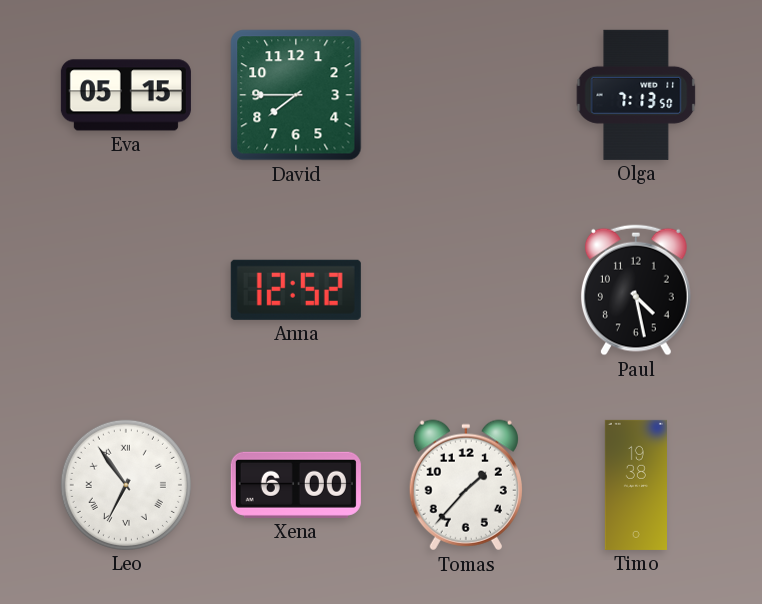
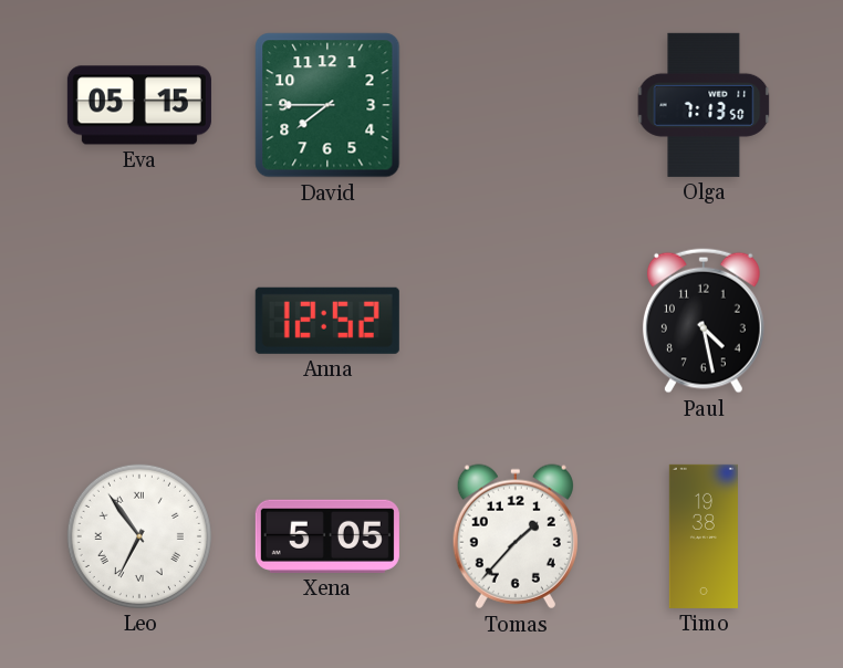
Xena: 6:00 -> 5:05 (327, 536)
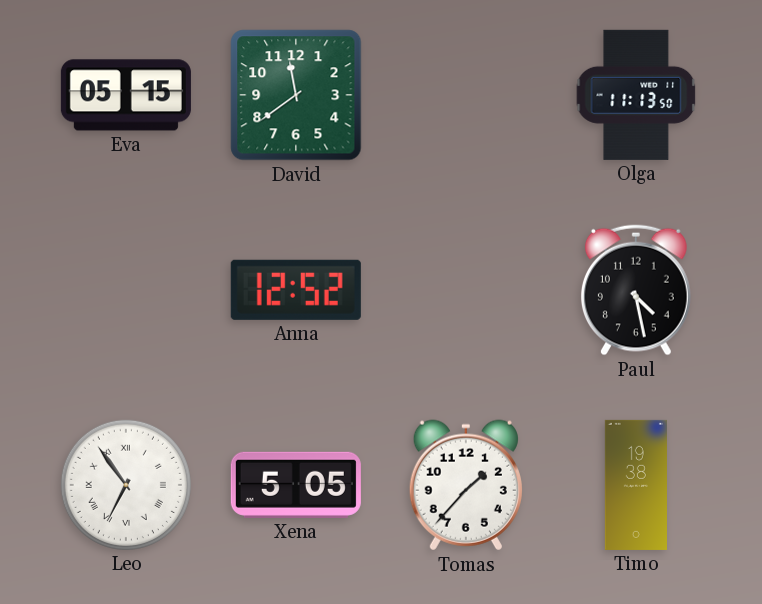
David: 7:45 -> 11:39 (296, 95)
Olga: 7:13 -> 11:13 (636, 95)
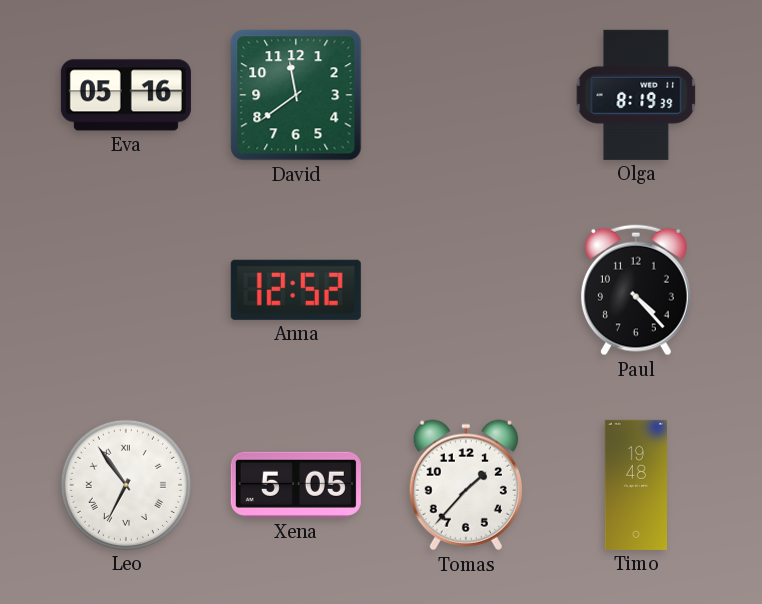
Eva: 05:15 -> 05:16 (126, 95)
Olga: 11:13 -> 8:19 (636, 95)
Paul: 4:28 -> 4:23 (636, 290)
Timo: 19:38 -> 19:48 (636, 485)
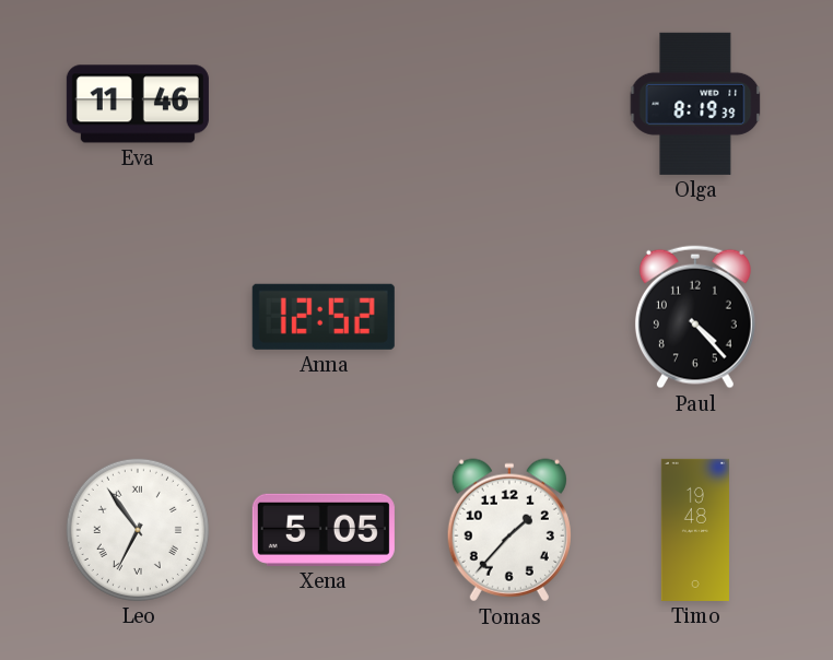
Eva: 05:16 -> 11:46 (138, 104)
David: 11:39 -> none (296, 95)
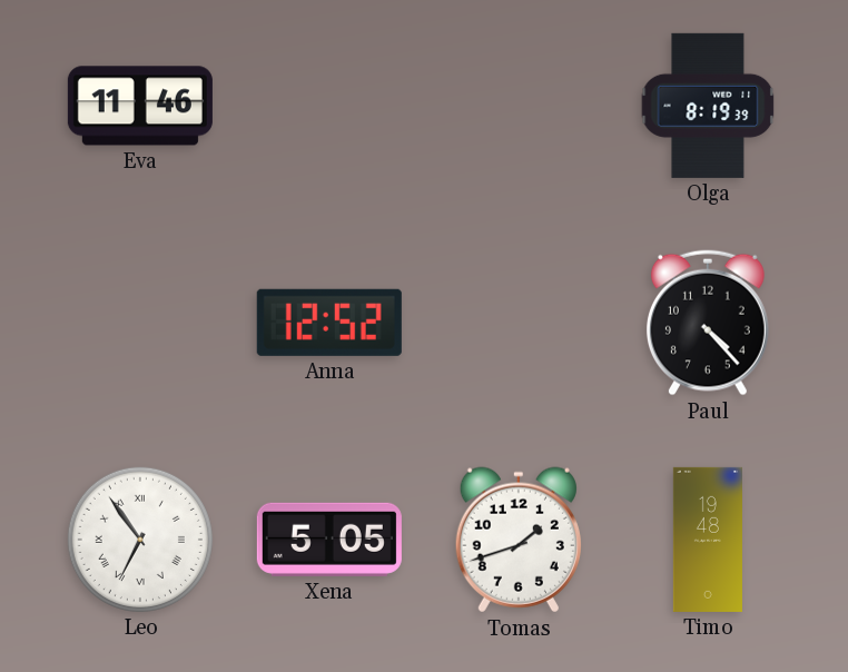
Tomas: 1:37 -> 1:42 (519, 540)
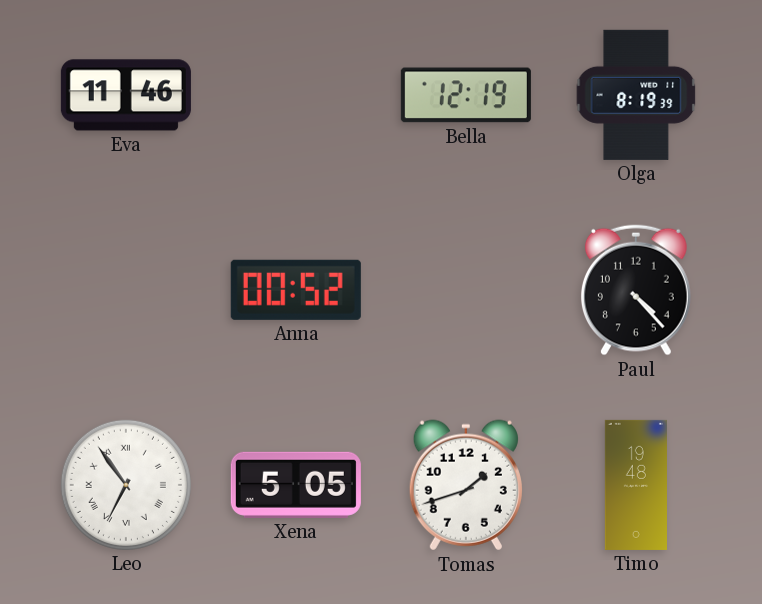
Bella: none -> 12:19 (466, 95)
Anna: 12:52 -> 00:52 (296, 290)
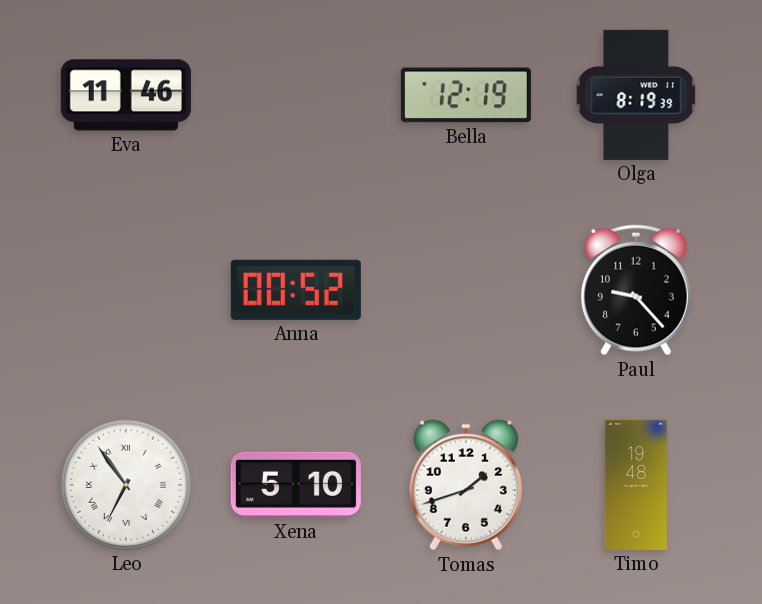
Paul: 4:23 -> 9:23 (636, 290)
Xena: 5:05 -> 5:10 (296, 485)
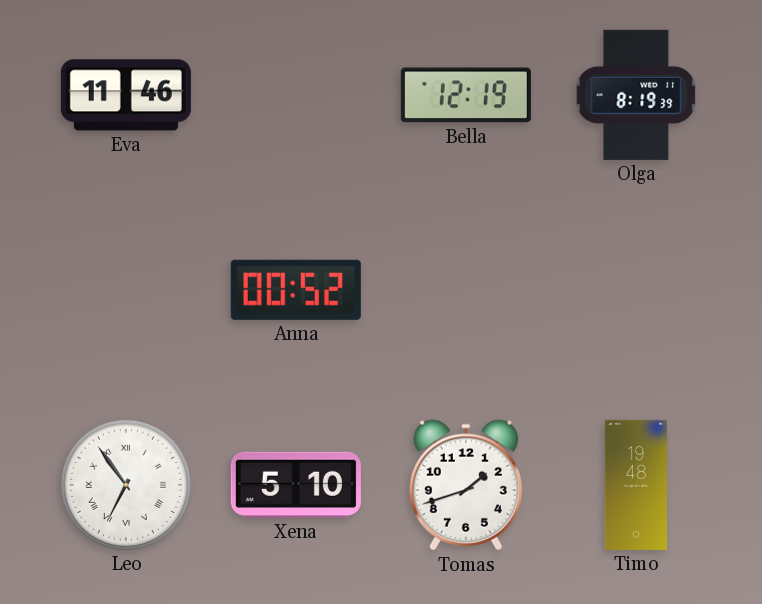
Paul: 9:23 -> none (636, 290)
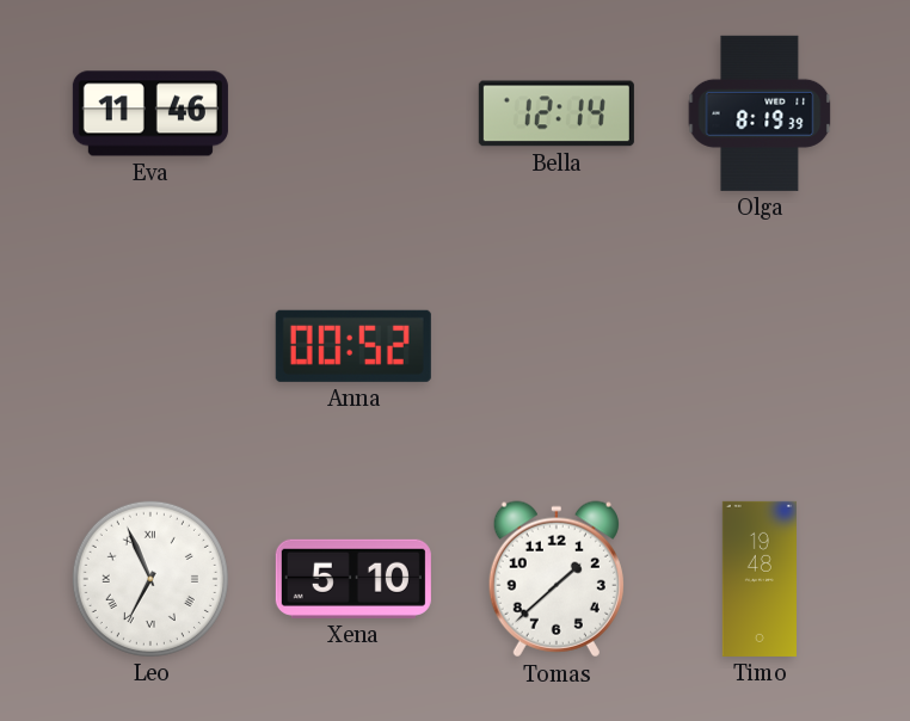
Bella: 12:19 -> 12:14 (557, 113)
Leo: 6:54 -> 6:56 (150, 579)
Tomas: 1:42 -> 1:38 (557, 579)
